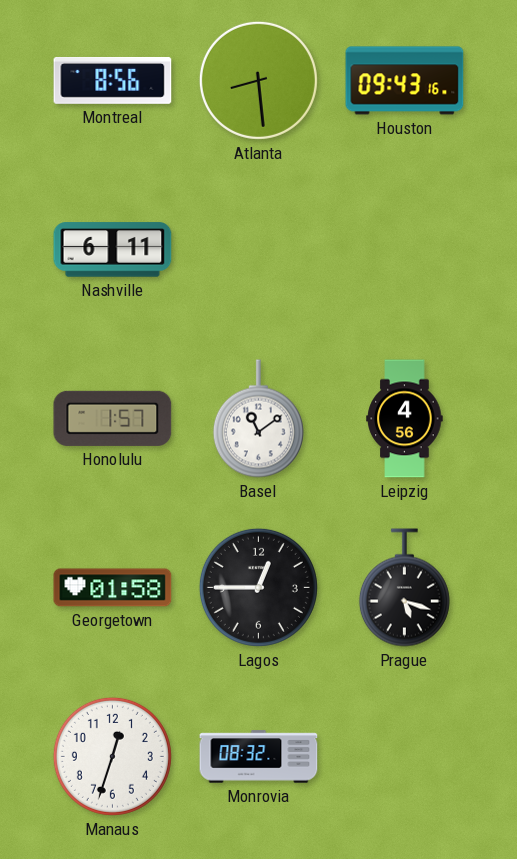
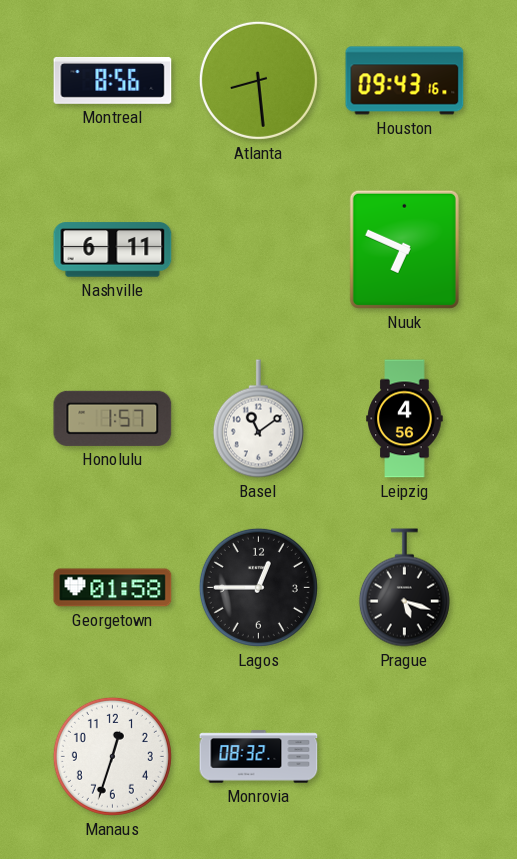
Nuuk: none -> 6:49 (404, 249)
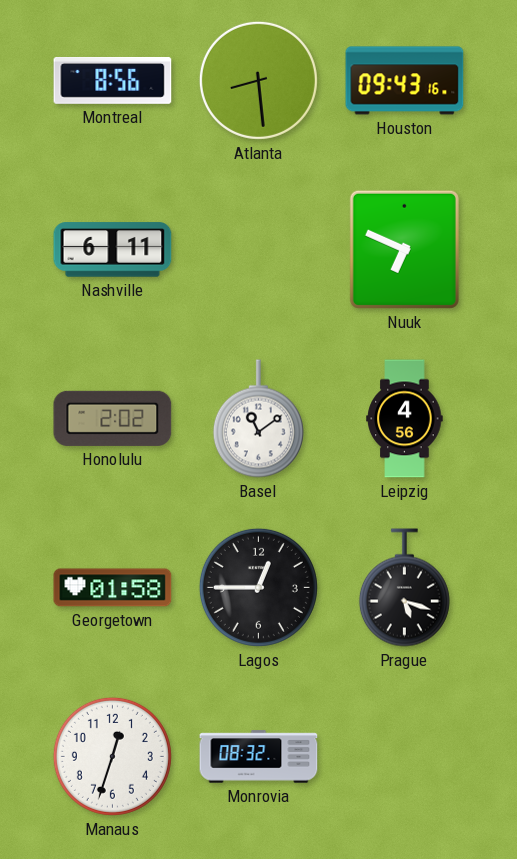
Honolulu: 1:57 -> 2:02 (113, 418)
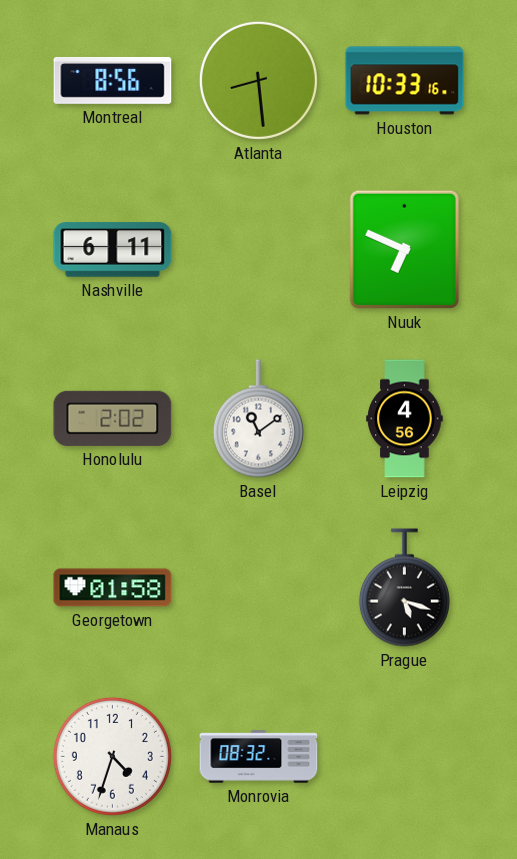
Houston: 09:43 -> 10:33 (405, 81)
Lagos: 12:45 -> none (258, 587)
Manaus: 12:33 -> 4:33 (112, 756)
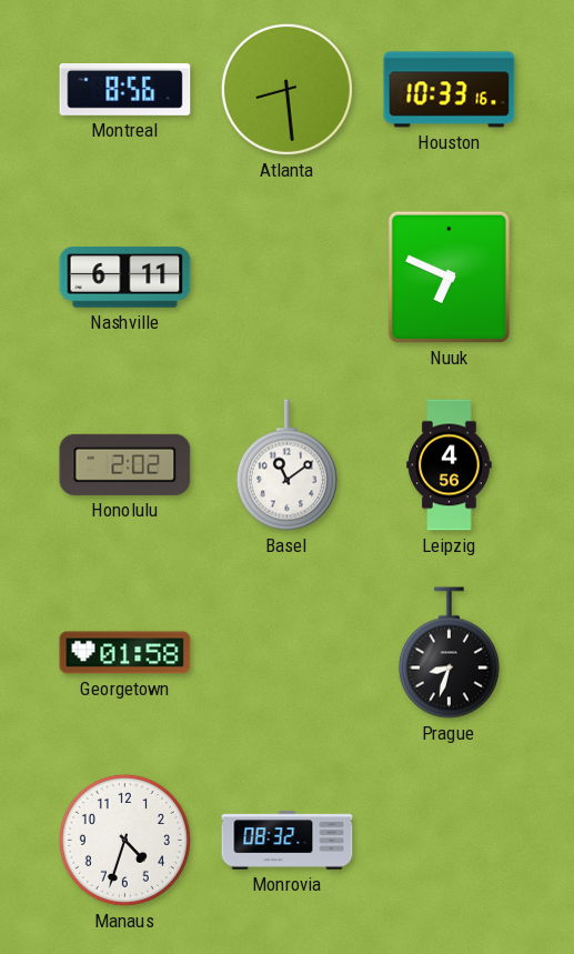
Prague: 5:18 -> 8:33 (449, 653)
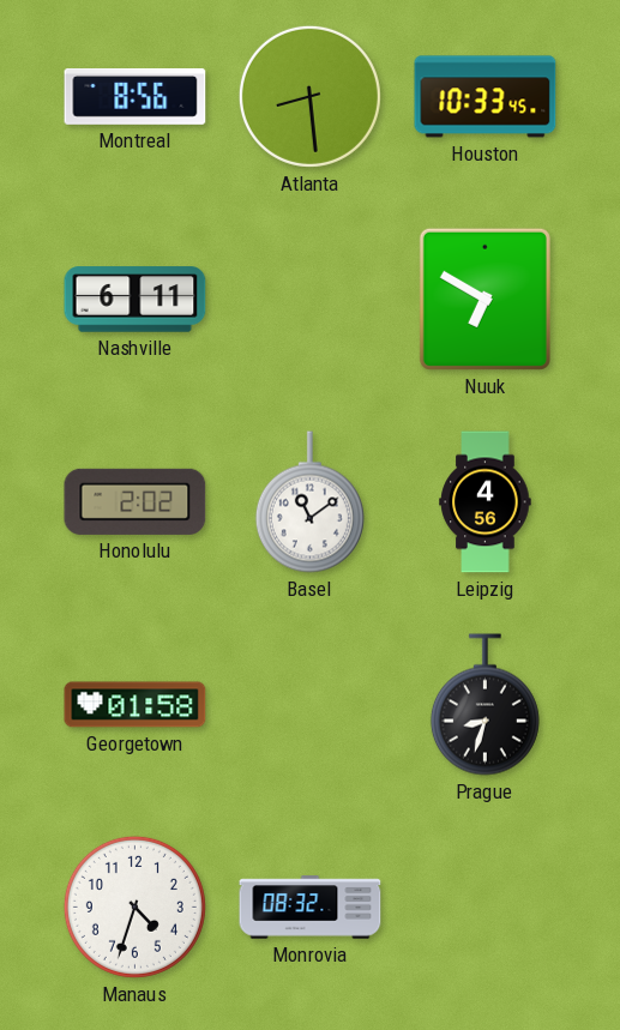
Houston: 10:33:16 -> 10:33:45 (486, 97)
Nuuk: 6:49 -> 6:50 (484, 299)
